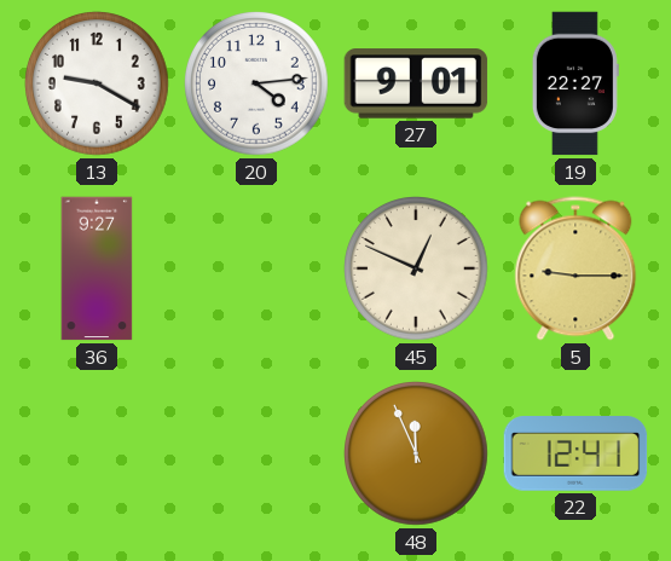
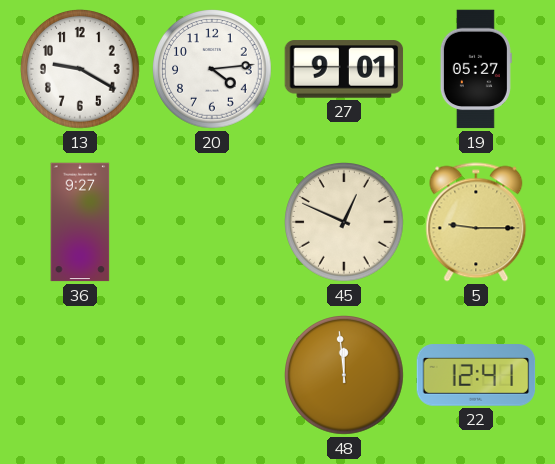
19: 22:27 -> 05:27 (476, 69)
48: 11:56 -> 11:59 (345, 376)
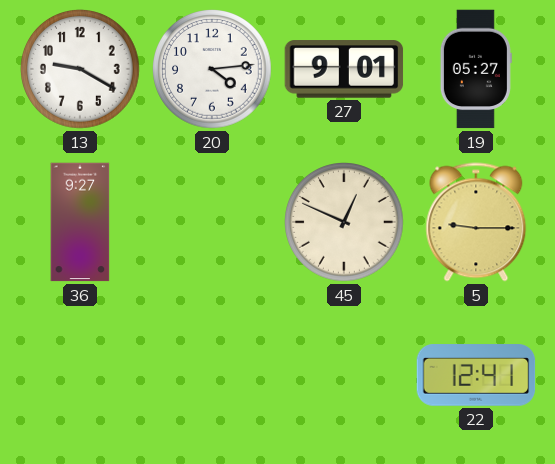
48: 11:59 -> none (345, 376)
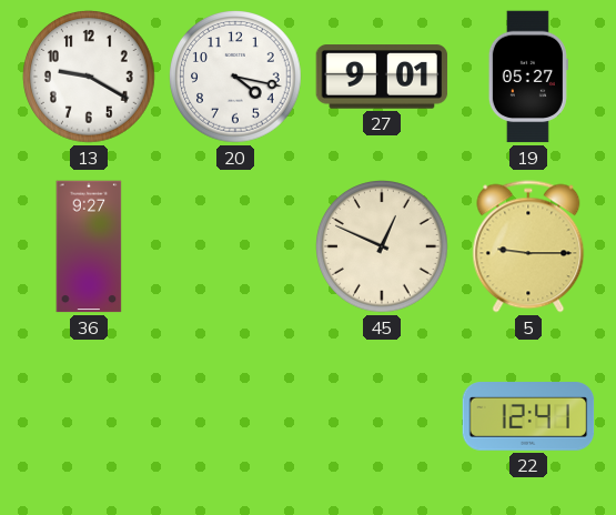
20: 4:14 -> 4:17 (236, 78)
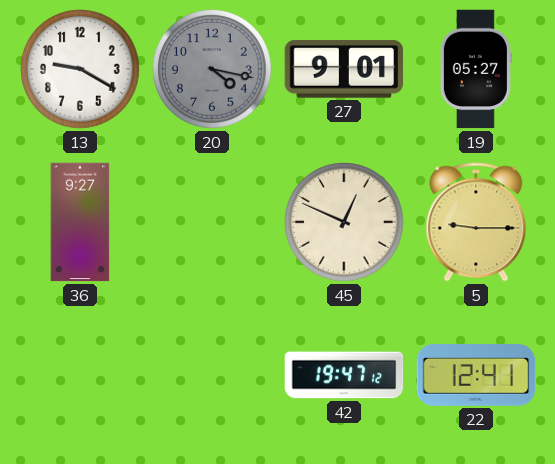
20 dial: white -> grey (213, 70)
42: none -> 19:47 (344, 375)
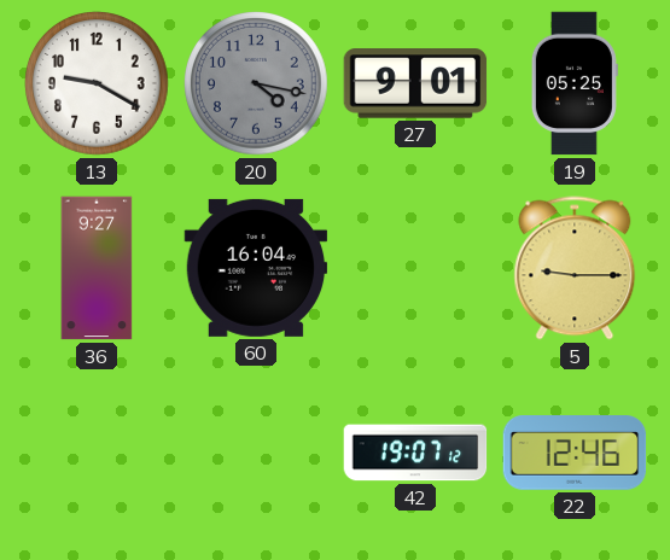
19: 05:27 -> 05:25 (575, 83)
60: none -> 16:04 (256, 268)
45: 12:49 -> none (345, 223)
42: 19:47 -> 19:07 (415, 453)
22: 12:41 -> 12:46 (575, 453)
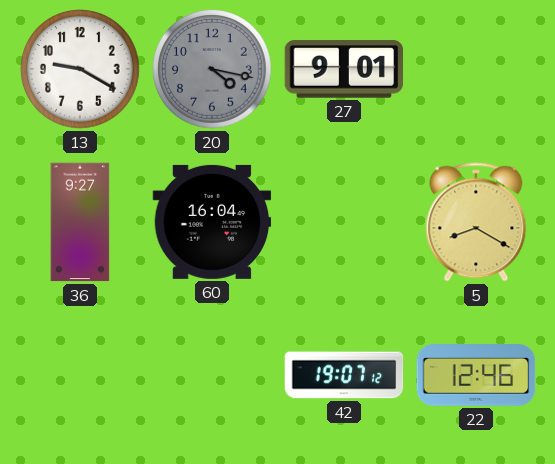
19: 05:25 -> none (575, 83)
5: 9:15 -> 8:20 (476, 222)
